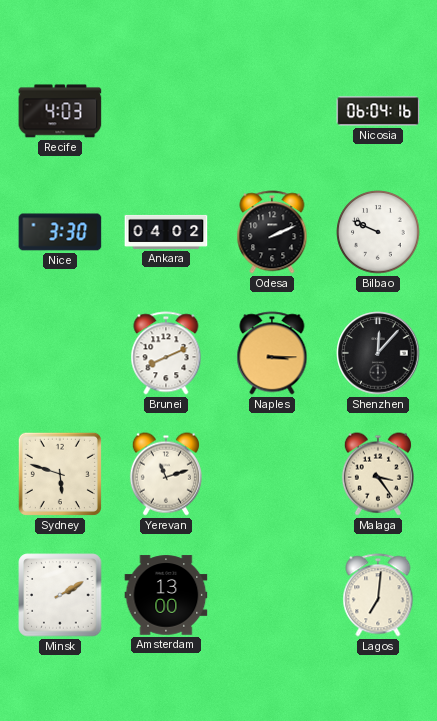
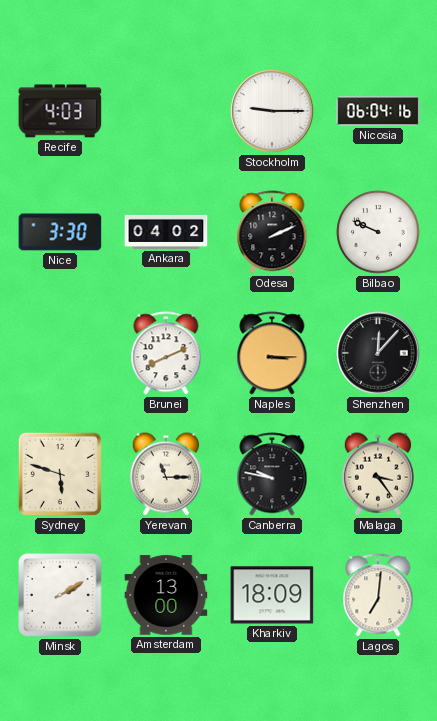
Stockholm: none -> 9:15 (272, 111)
Yerevan: 11:12 -> 11:15 (166, 474)
Canberra: none -> 9:47 (272, 474)
Kharkiv: none -> 18:09 (272, 595)
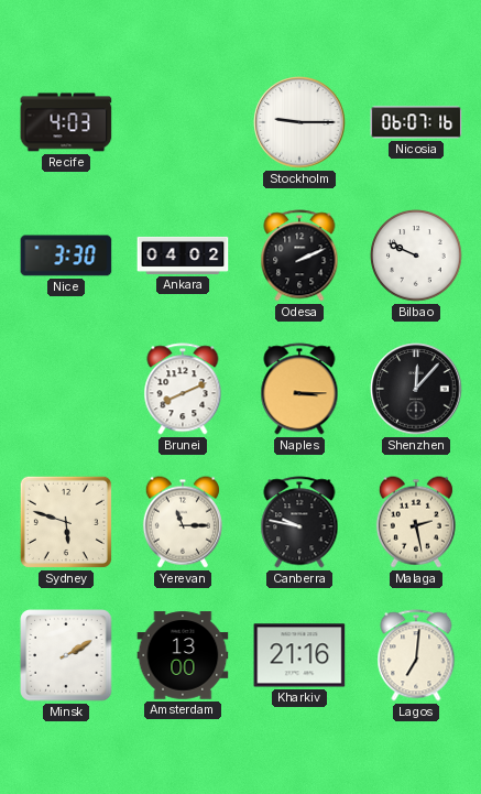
Nicosia: 06:04 -> 06:07 (416, 122)
Malaga: 3:24 -> 2:28 (416, 522)
Kharkiv: 18:09 -> 21:16 (299, 655)
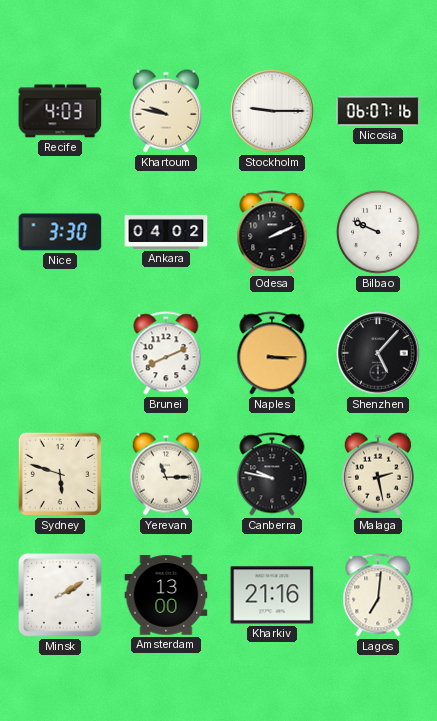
Khartoum: none -> 9:47 (166, 111)
Shenzhen: 12:07 -> 5:07 (378, 353)
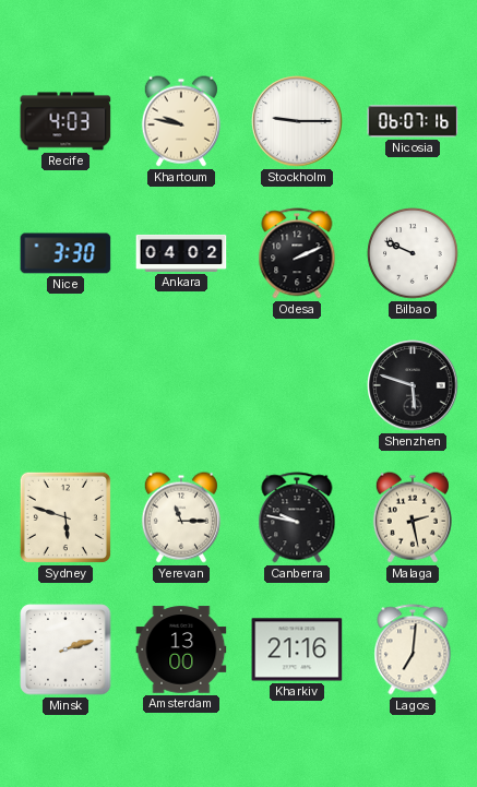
Brunei: 8:11 -> none (166, 353)
Naples: 3:15 -> none (272, 353)
Shenzhen: 5:07 -> 5:48 (413, 385)
Minsk: 2:10 -> 2:12 (65, 649)
